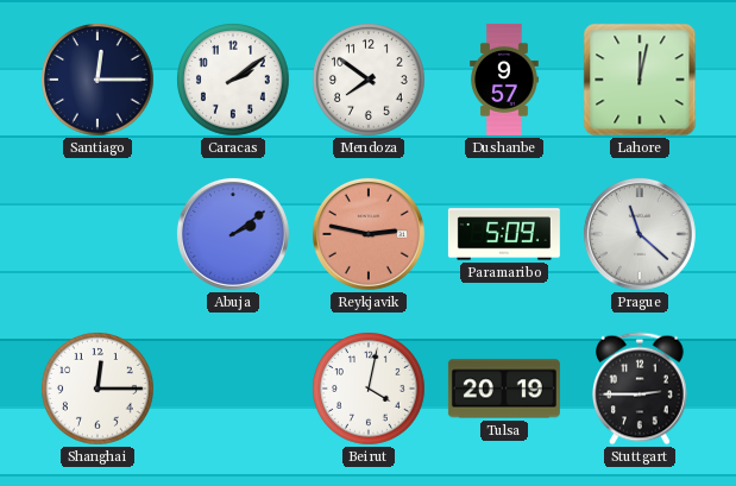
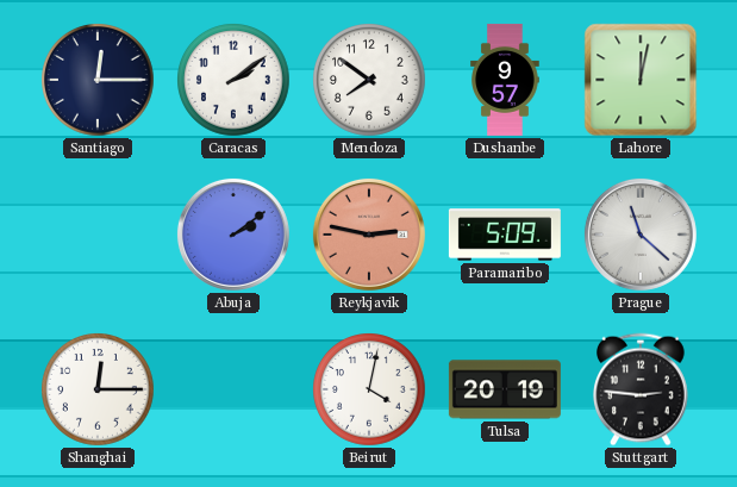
Stuttgart: 2:45 -> 2:46 (642, 389)
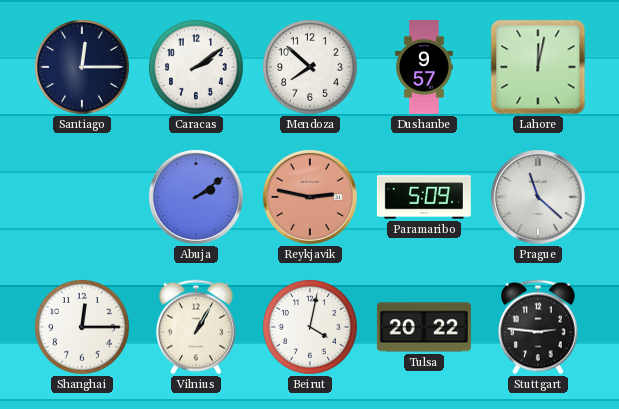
Mendoza: 7:51 -> 7:52 (311, 68)
Vilnius: none -> 1:05 (197, 327)
Tulsa: 20:19 -> 20:22 (424, 327)
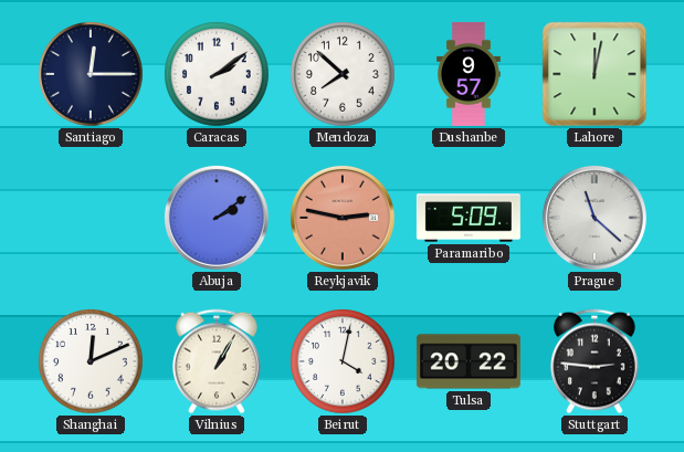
Shanghai: 12:15 -> 12:11 (92, 362)
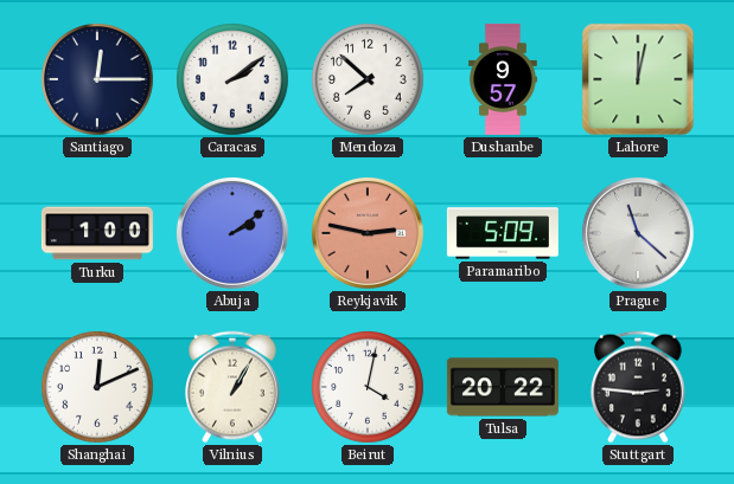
Turku: none -> 1:00 (97, 233)
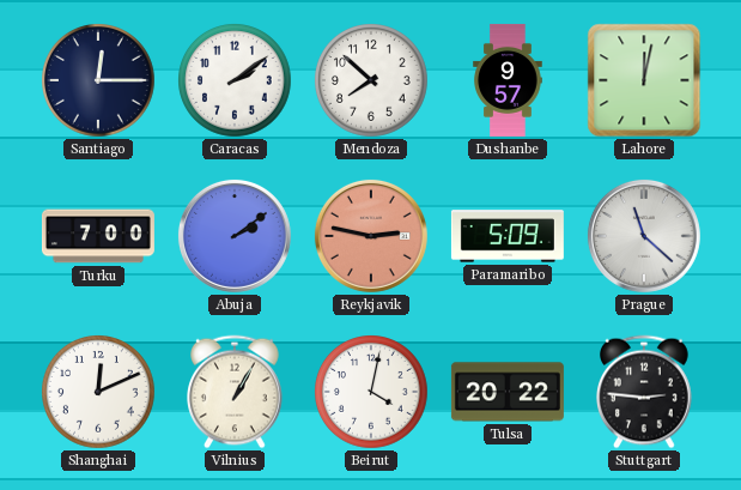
Turku: 1:00 -> 7:00 (98, 236)
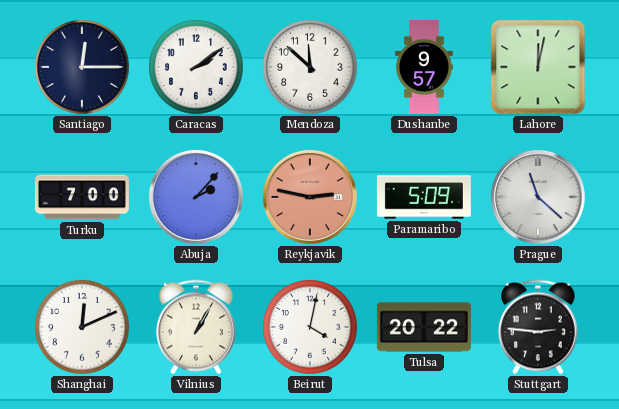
Mendoza: 7:52 -> 11:52 (311, 68)
Abuja: 2:09 -> 2:07 (196, 197)
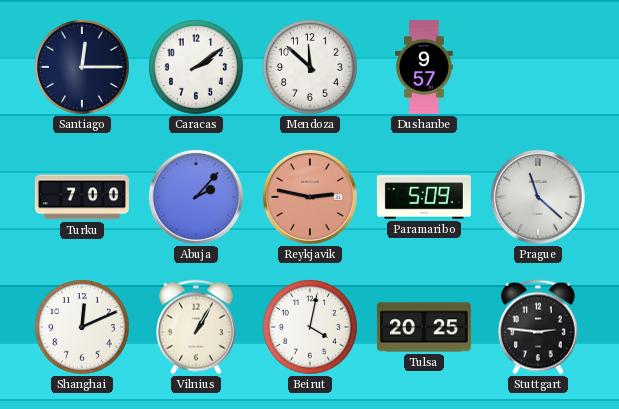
Lahore: 12:02 -> none (538, 67)
Tulsa: 20:22 -> 20:25 (424, 327)
